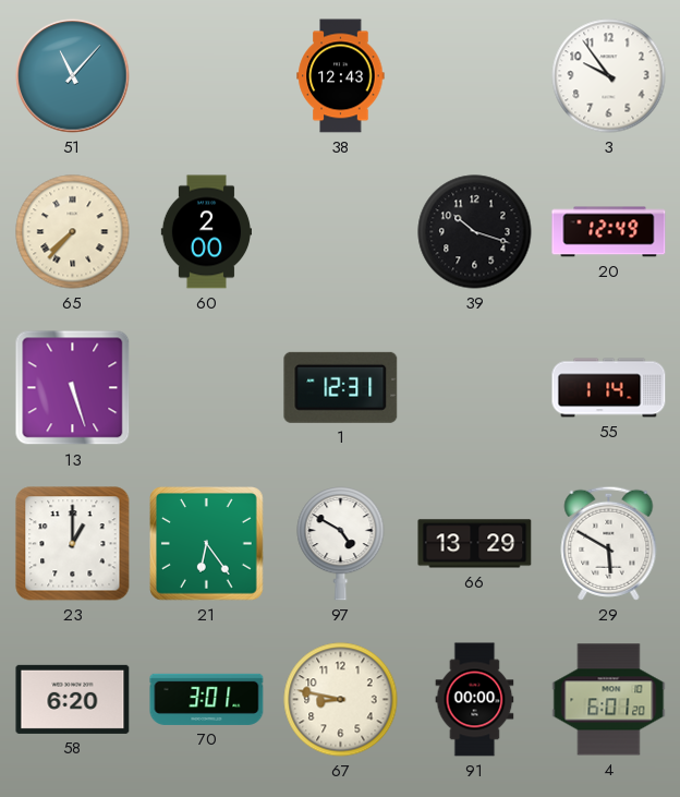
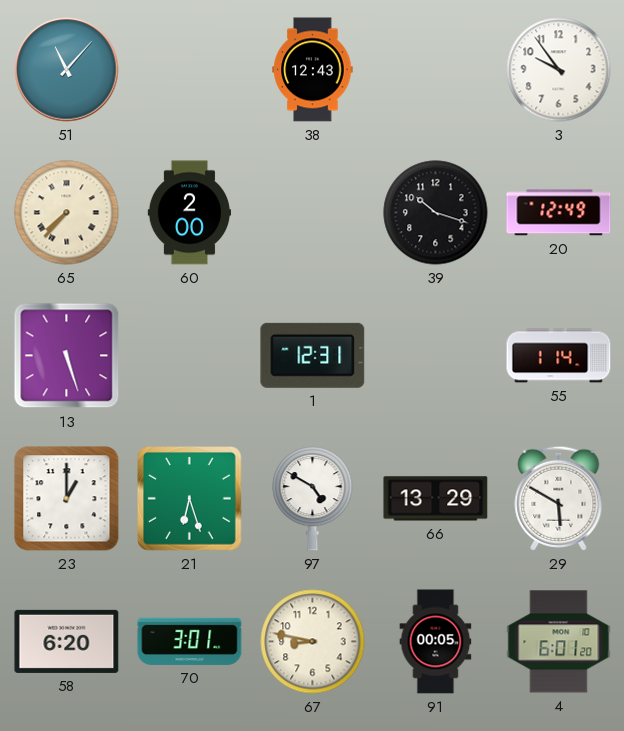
21: 6:24 -> 6:27 (190, 499)
91: 00:00 -> 00:05 (436, 642)
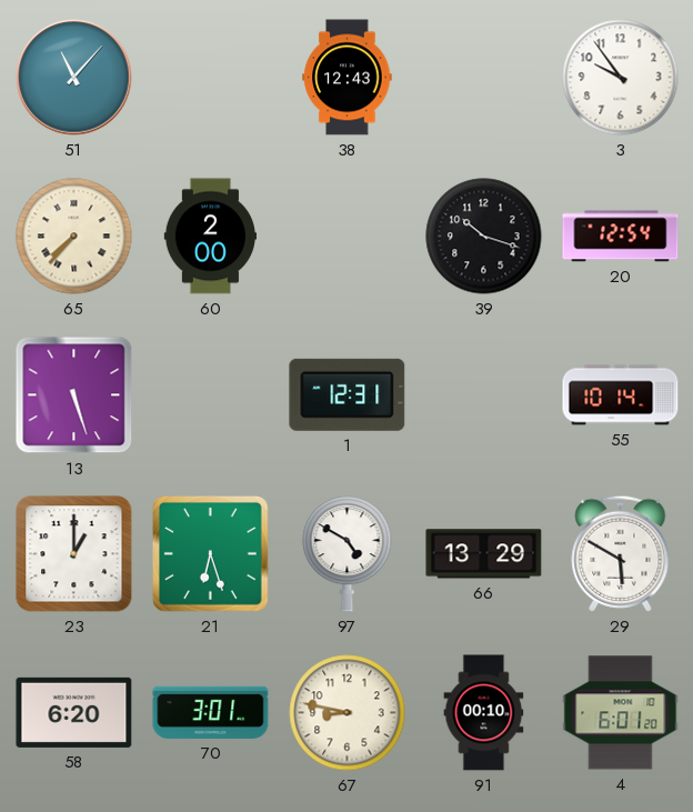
20: 12:49 -> 12:54 (621, 237)
55: 1:14 -> 10:14 (621, 395)
91: 00:05 -> 00:10 (484, 713)
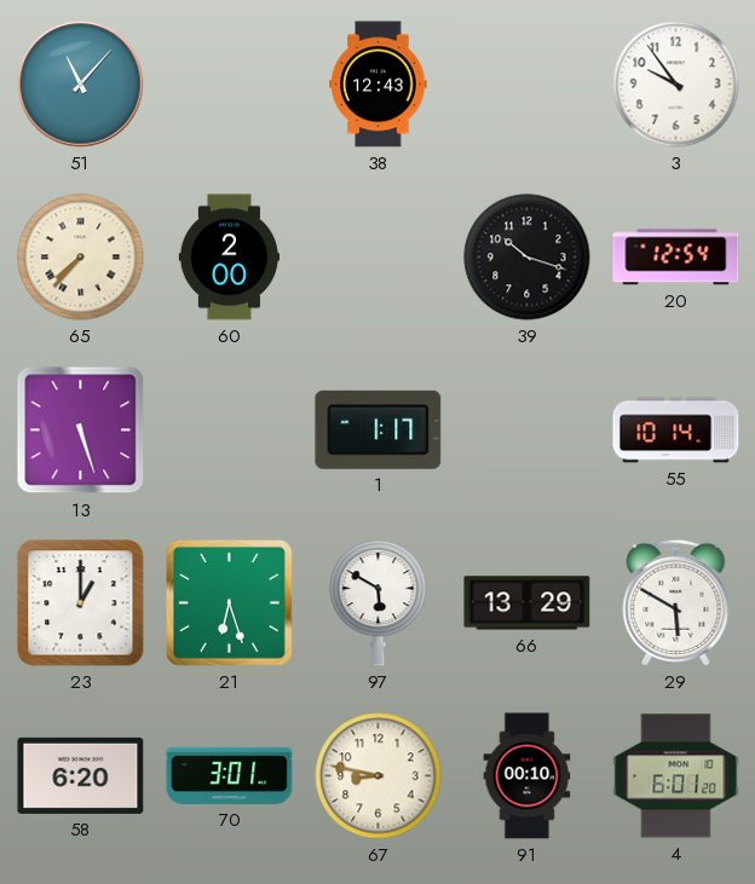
1: 12:31 -> 1:17 (379, 429)
97: 4:50 -> 5:50 (379, 603)
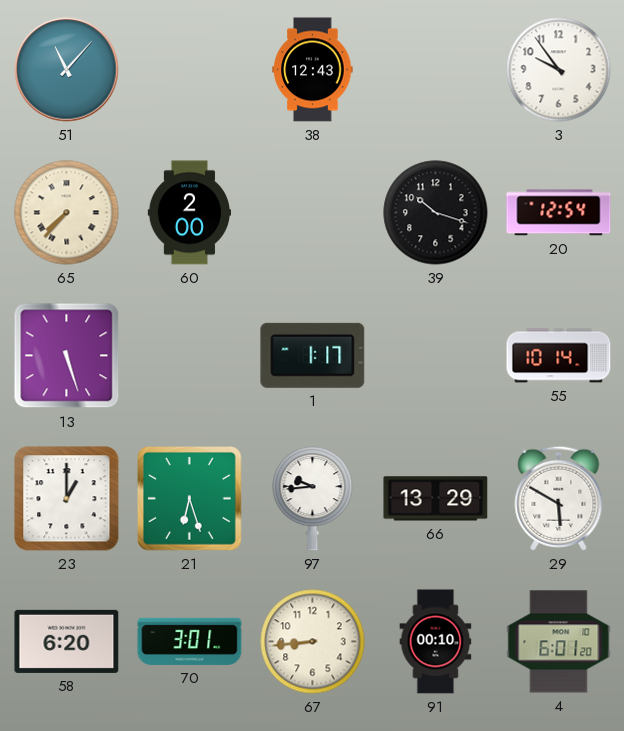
97: 5:50 -> 9:44 (313, 499)
67: 8:47 -> 8:44 (313, 642)
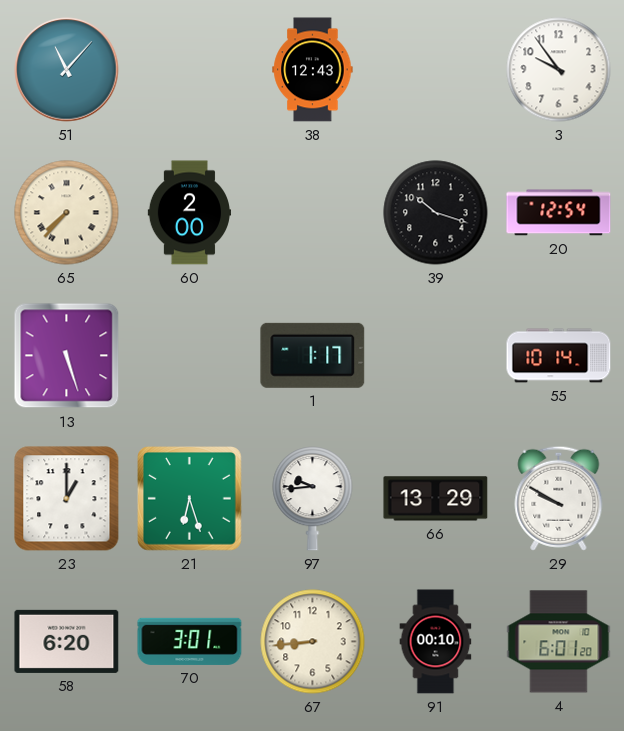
29: 5:50 -> 9:50 (559, 498)
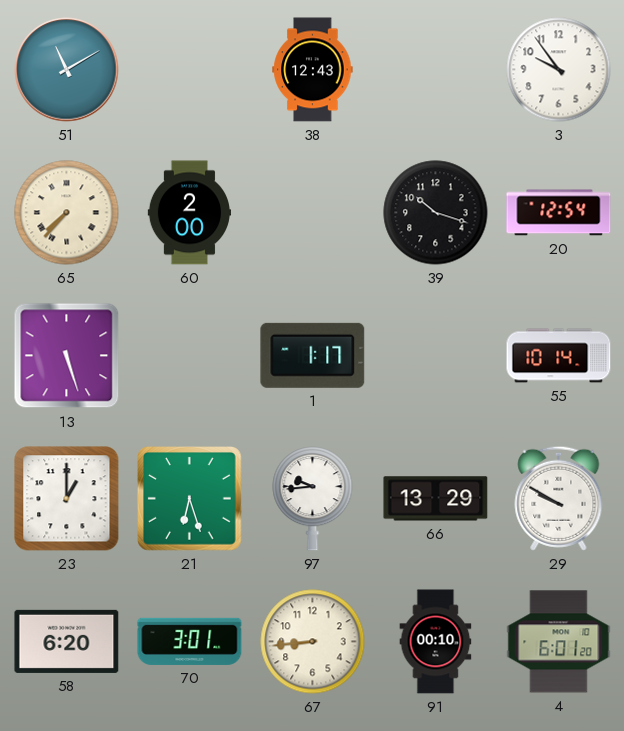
51: 11:07 -> 11:10 (67, 70)
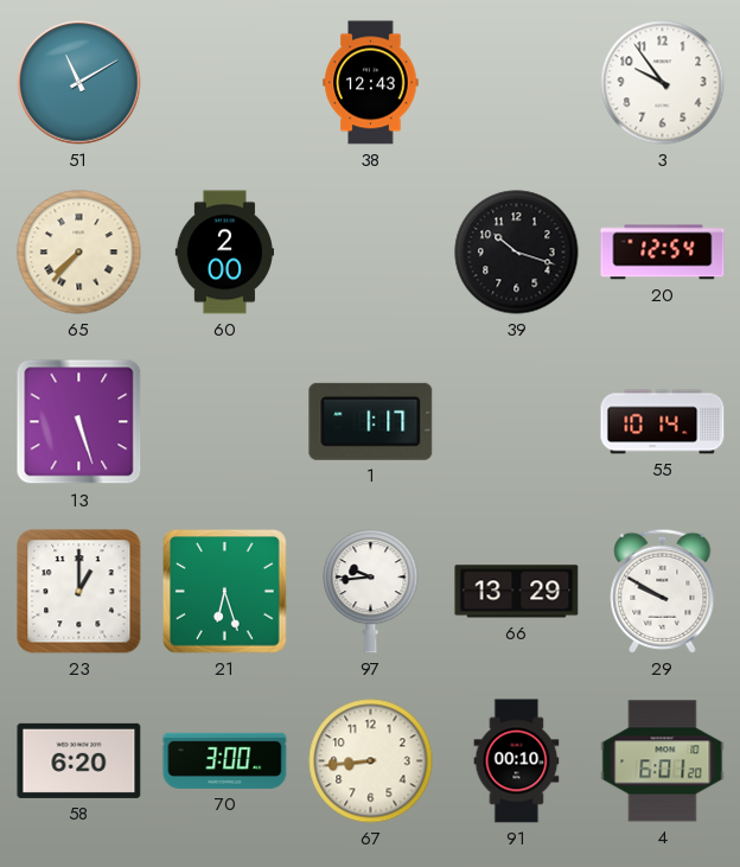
70: 3:01 -> 3:00 (225, 760)
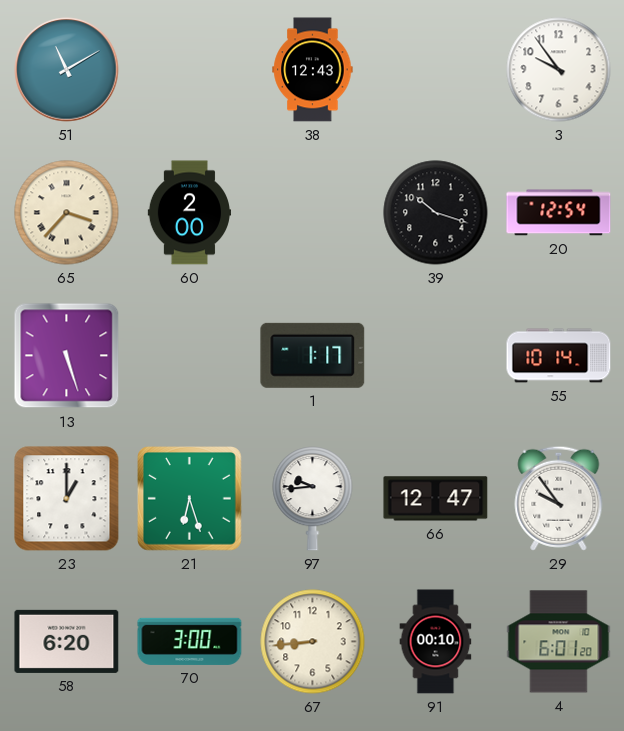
65: 7:37 -> 3:37 (67, 213)
66: 13:29 -> 12:47 (436, 499)
29: 9:50 -> 9:54 (559, 498)
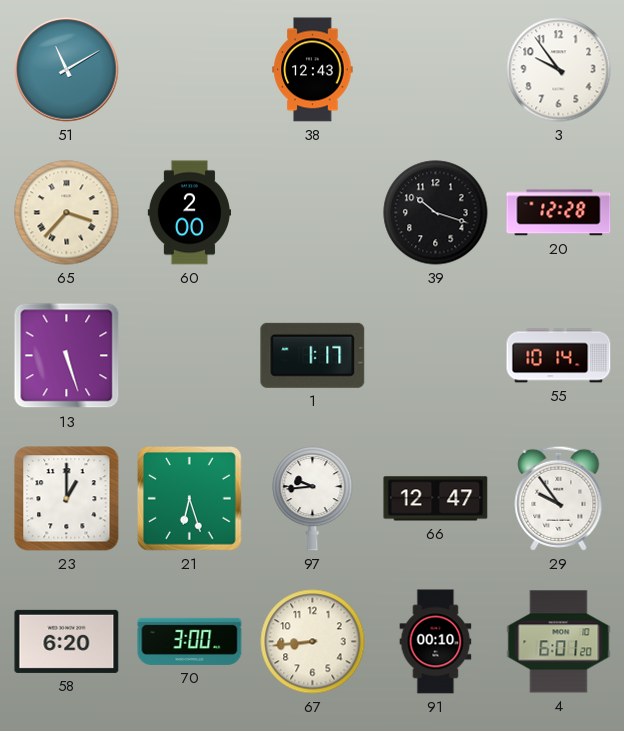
20: 12:54 -> 12:28 (559, 213)
